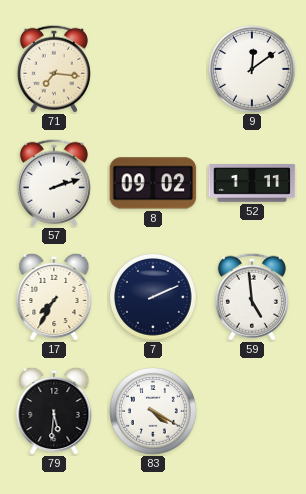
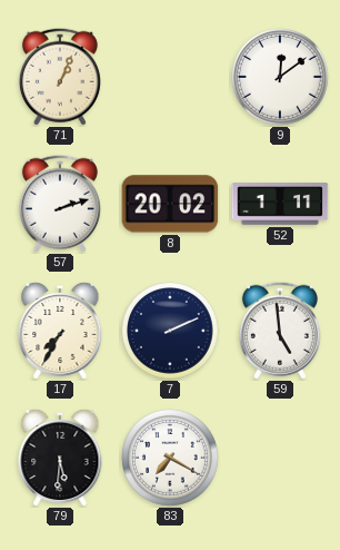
71: 7:16 -> 1:04 (60, 77)
8: 09:02 -> 20:02 (170, 204)
83: 4:20 -> 7:20 (171, 459)
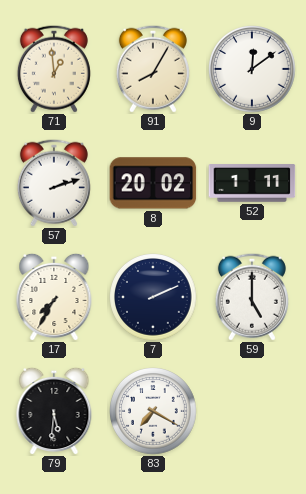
71: 1:04 -> 12:59 (54, 69)
91: none -> 8:05 (153, 69)
59: 4:59 -> 5:00 (252, 297)
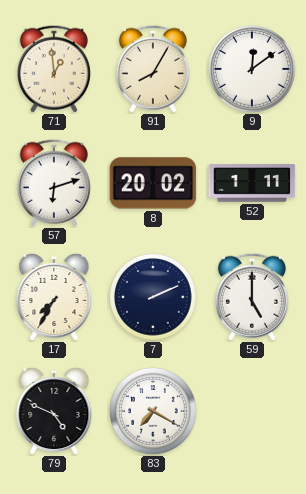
57: 2:12 -> 6:12 (54, 183)
79: 5:31 -> 4:49 (54, 411)
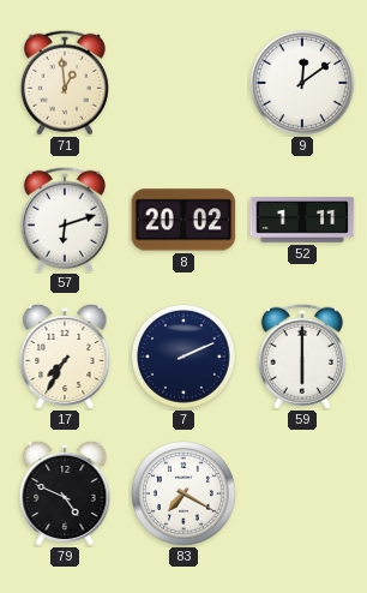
91: 8:05 -> none (153, 69)
59: 5:00 -> 6:00 (302, 357)
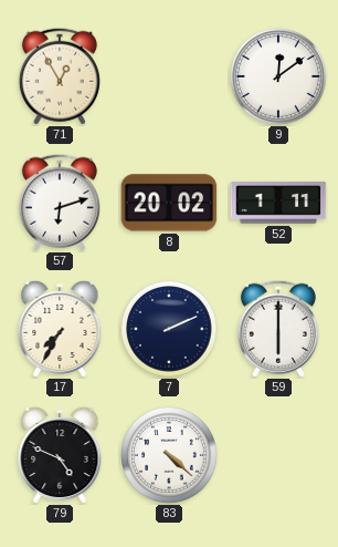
71: 12:59 -> 12:55 (60, 76)
83: 7:20 -> 4:22 (170, 456)
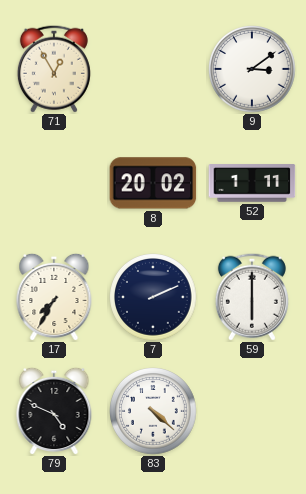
9: 12:09 -> 3:09 (253, 70)
57: 6:12 -> none (60, 203)
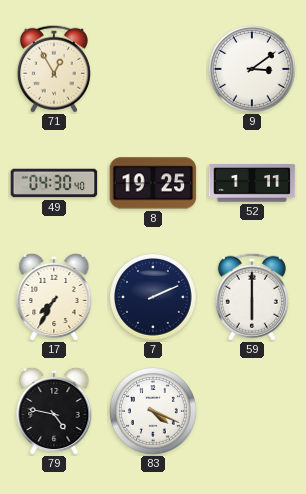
49: none -> 04:30 (54, 183)
8: 20:02 -> 19:25 (153, 183)
79: 4:49 -> 4:47 (54, 411)
83: 4:22 -> 4:19 (154, 412)
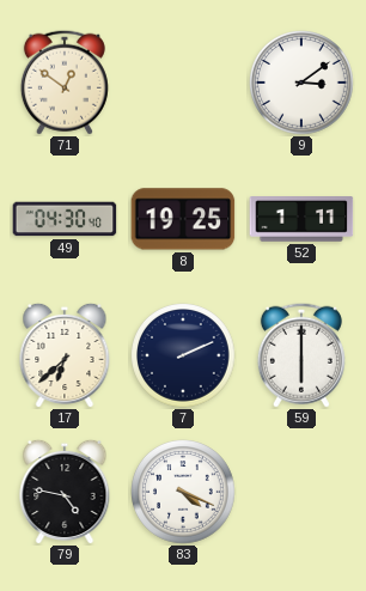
71: 12:55 -> 12:51 (65, 83)
17: 7:35 -> 6:38 (65, 355)
